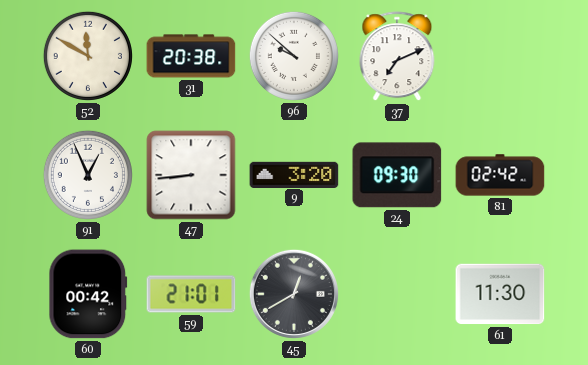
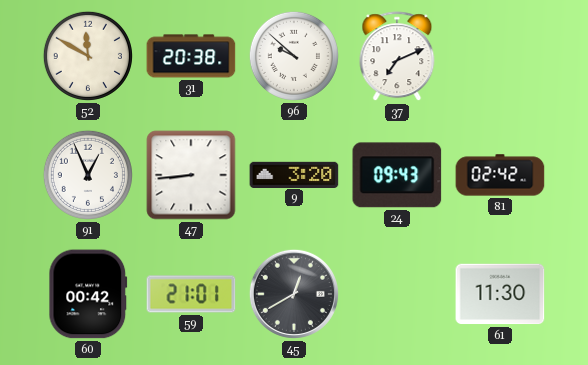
24: 09:30 -> 09:43 (397, 175)
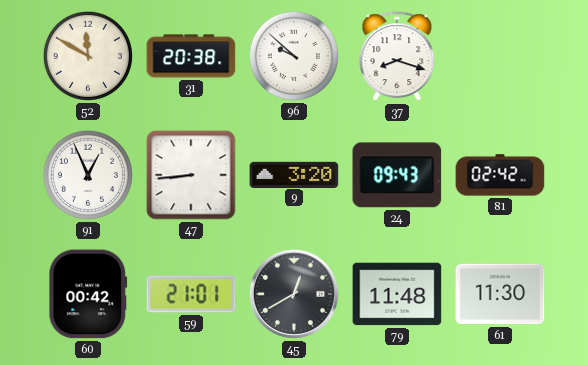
37: 7:11 -> 8:18 (397, 57)
79: none -> 11:48 (397, 294)
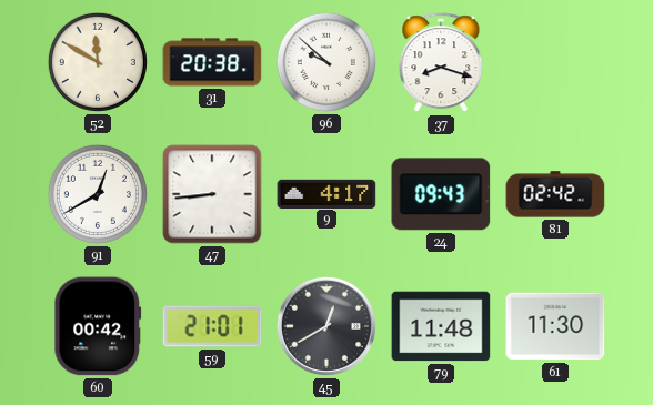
91: 12:56 -> 12:40 (98, 194)
9: 3:20 -> 4:17 (326, 193)
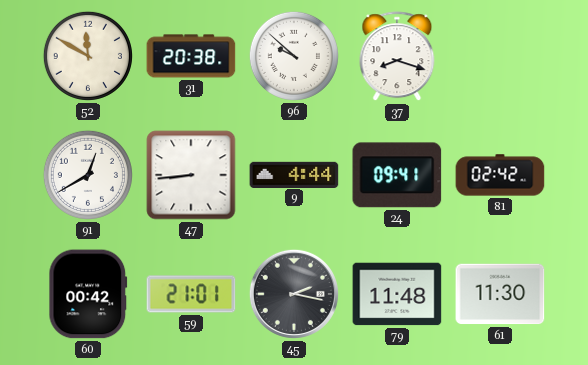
9: 4:17 -> 4:44 (294, 174)
24: 09:43 -> 09:41 (397, 175)
45: 12:40 -> 2:17 (294, 294)
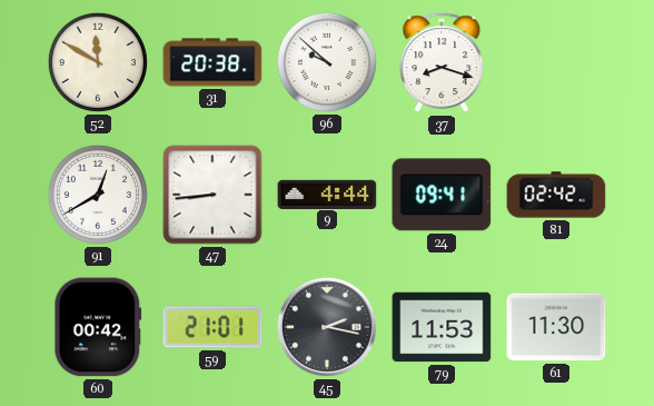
79: 11:48 -> 11:53 (442, 327)
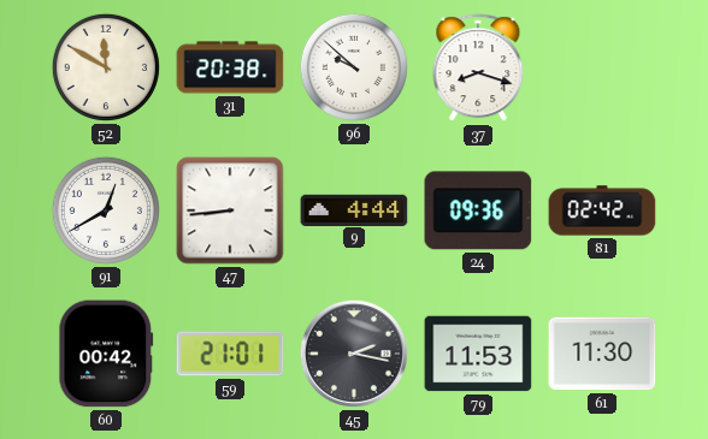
24: 09:41 -> 09:36 (478, 210)
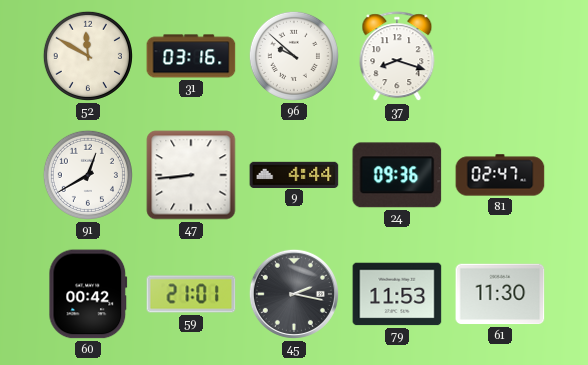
31: 20:38 -> 03:16 (191, 56)
81: 02:42 -> 02:47 (500, 175)
